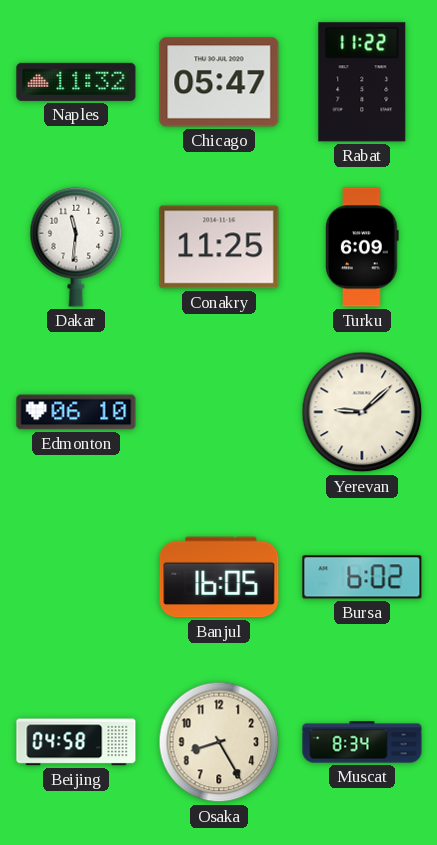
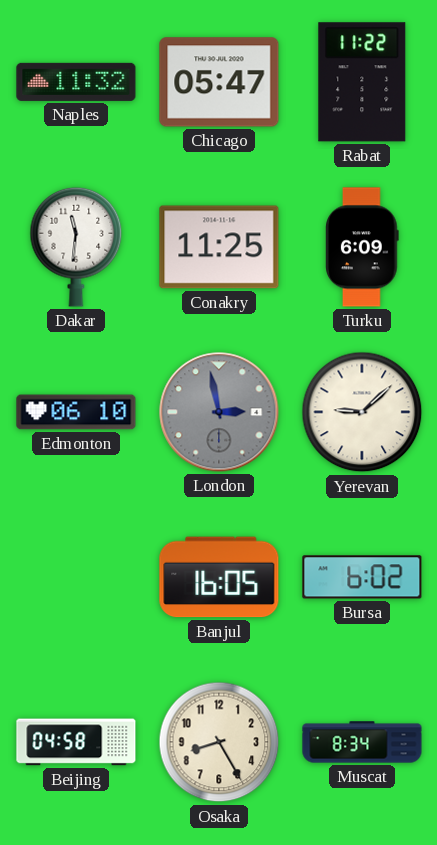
London: none -> 2:58 (219, 412)
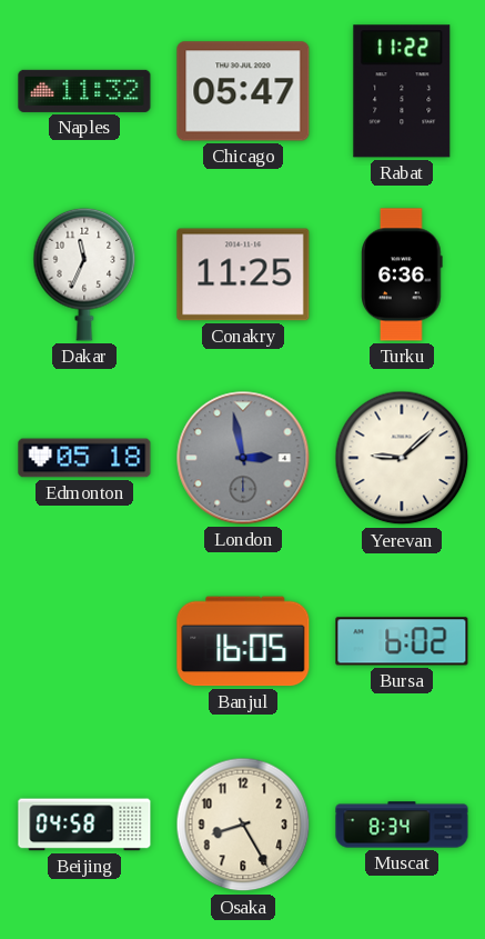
Dakar: 11:31 -> 11:34 (84, 274)
Turku: 6:09 -> 6:36 (402, 274)
Edmonton: 06:10 -> 05:18 (84, 458)
